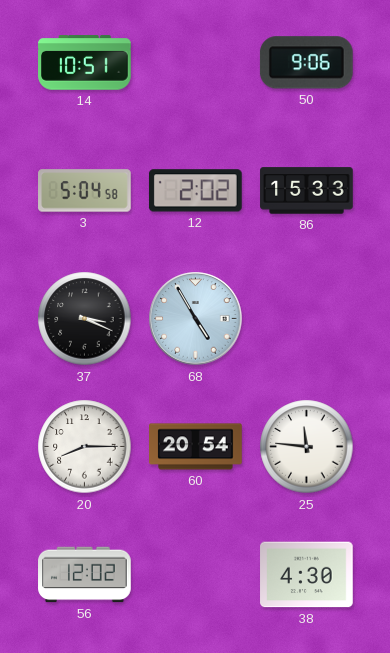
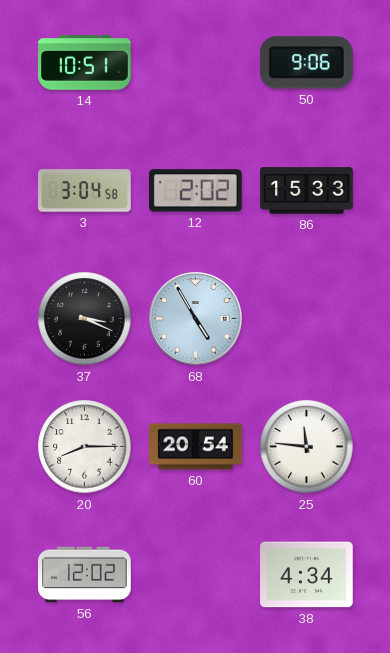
3: 5:04 -> 3:04 (85, 191)
38: 4:30 -> 4:34 (307, 575)
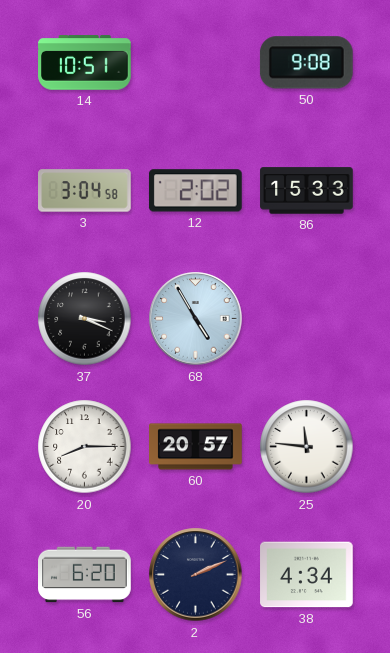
50: 9:06 -> 9:08 (306, 63)
60: 20:54 -> 20:57 (196, 447)
56: 12:02 -> 6:20 (85, 575)
2: none -> 2:11 (196, 575)
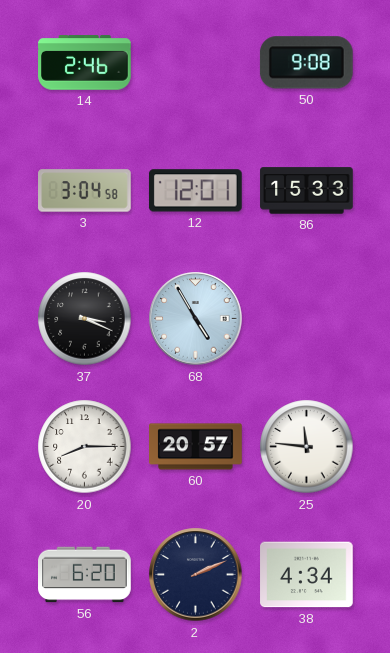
14: 10:51 -> 2:46 (85, 63)
12: 2:02 -> 12:01 (195, 191)
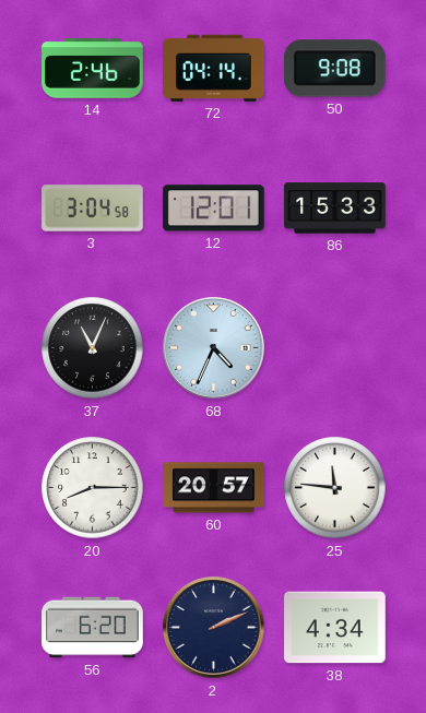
72: none -> 04:14 (214, 68)
37: 3:19 -> 11:04 (93, 348)
68: 4:55 -> 4:34 (214, 348)
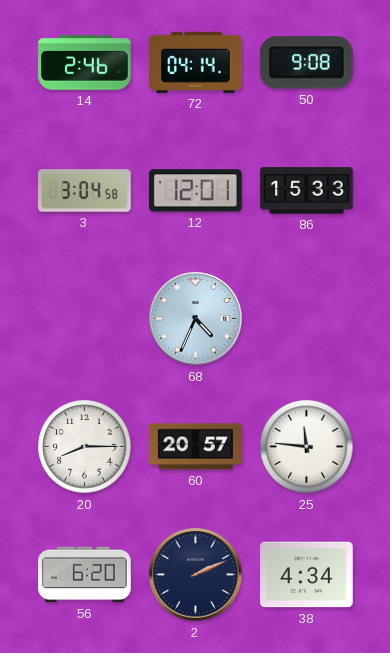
37: 11:04 -> none (93, 348)
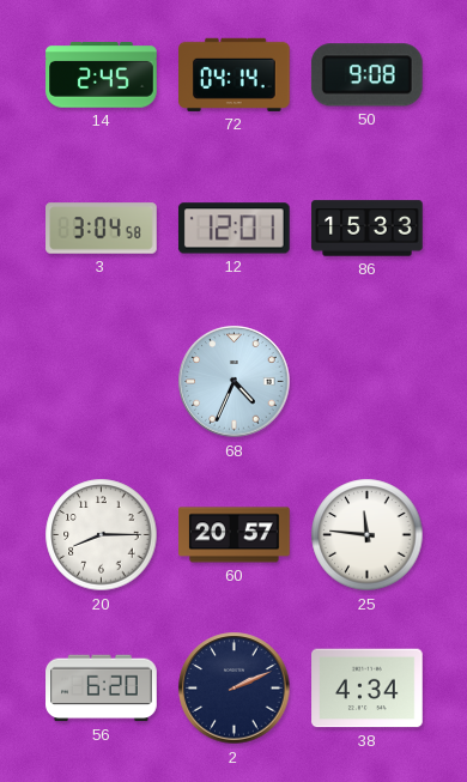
14: 2:46 -> 2:45 (102, 75)
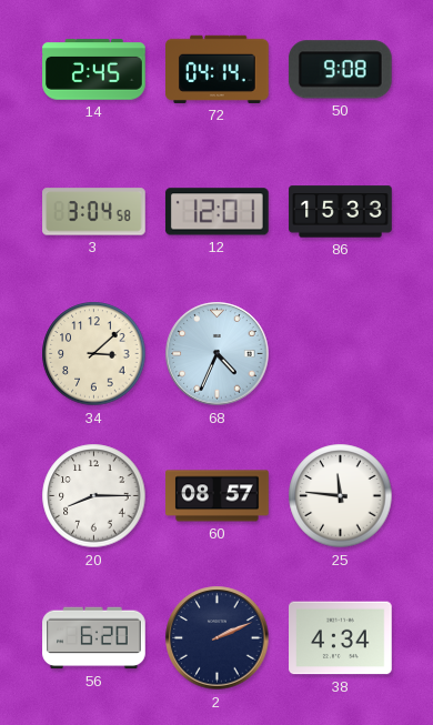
34: none -> 3:08 (94, 354)
60: 20:57 -> 08:57 (218, 496)
